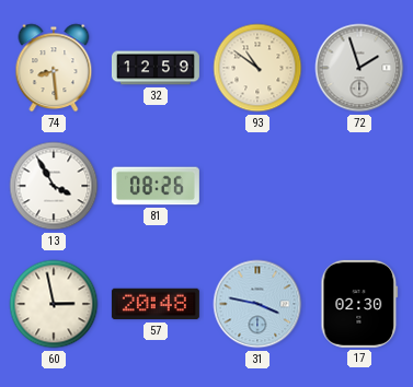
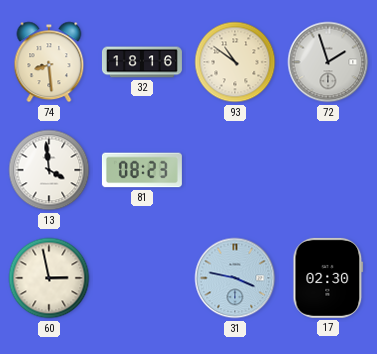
32: 12:59 -> 18:16 (142, 62)
13: 3:55 -> 3:59 (49, 170)
81: 08:26 -> 08:23 (142, 170)
57: 20:48 -> none (156, 304)
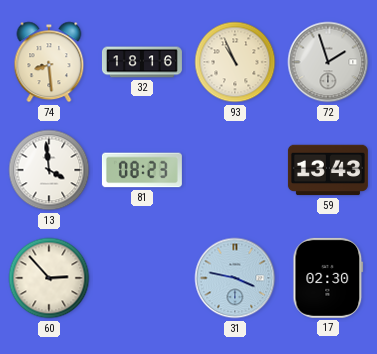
93: 10:51 -> 10:56 (235, 62)
59: none -> 13:43 (328, 170)
60: 2:58 -> 2:53 (49, 278)
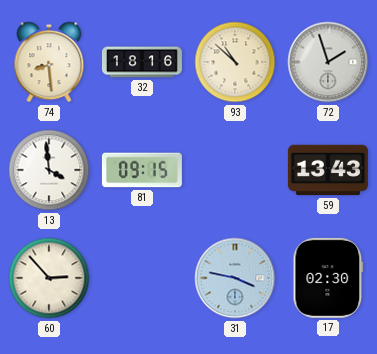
93: 10:56 -> 10:52 (235, 62)
81: 08:23 -> 09:15 (142, 170)
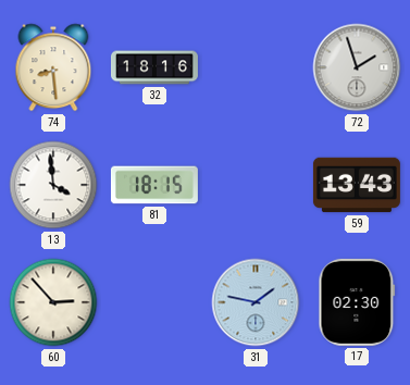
93: 10:52 -> none (235, 62)
81: 09:15 -> 18:15 (154, 185)
31: 3:47 -> 1:47 (256, 302)
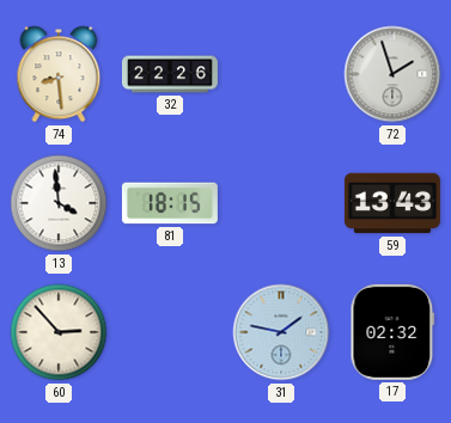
32: 18:16 -> 22:26 (170, 74)
17: 02:30 -> 02:32 (392, 332)
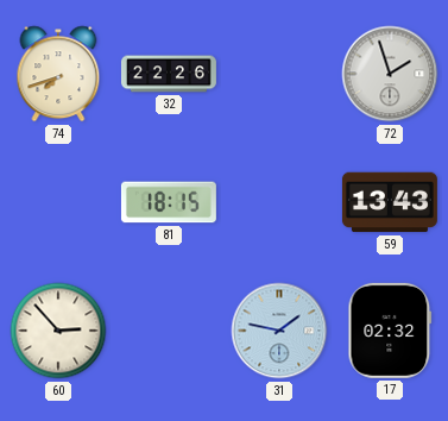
74: 8:29 -> 7:42 (58, 74)
13: 3:59 -> none (59, 203)
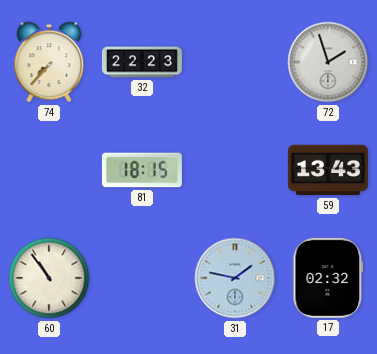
74: 7:42 -> 7:37 (49, 62)
32: 22:26 -> 22:23 (142, 62)
60: 2:53 -> 10:54 (49, 278)
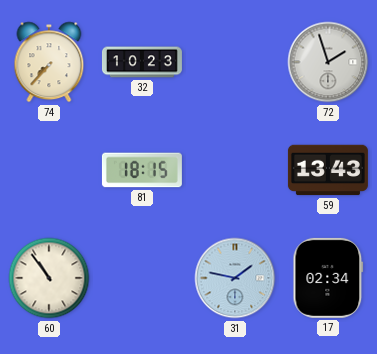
32: 22:23 -> 10:23 (142, 62)
17: 02:32 -> 02:34 (328, 278)
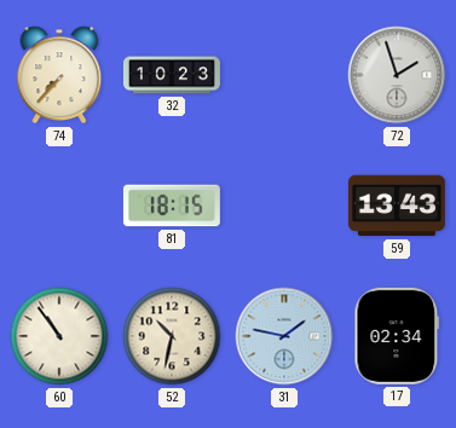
52: none -> 10:32 (172, 336)
